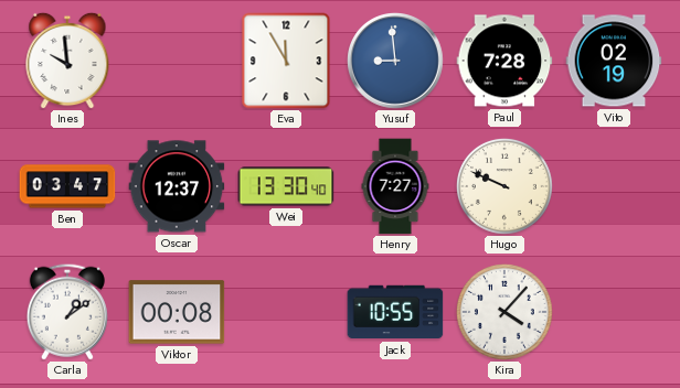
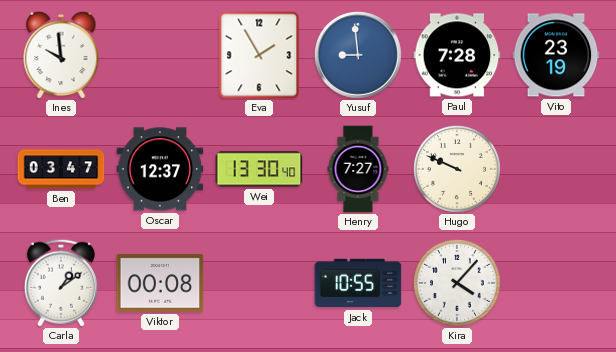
Eva: 11:55 -> 1:55 (259, 55)
Vito: 02:19 -> 23:19 (556, 55)
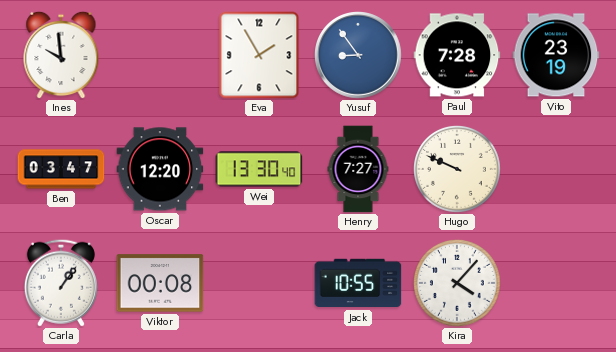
Yusuf: 8:59 -> 8:54 (359, 56)
Oscar: 12:37 -> 12:20 (160, 169)
Carla: 1:09 -> 1:06 (61, 283)
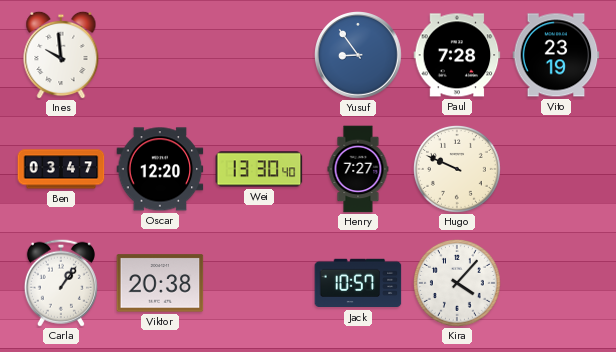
Eva: 1:55 -> none (259, 55)
Viktor: 00:08 -> 20:38 (160, 283)
Jack: 10:55 -> 10:57 (358, 283)
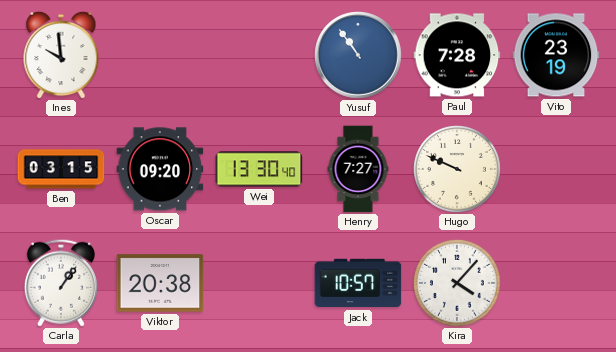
Yusuf: 8:54 -> 10:54 (359, 56)
Ben: 03:47 -> 03:15 (61, 169)
Oscar: 12:20 -> 09:20 (160, 169)
